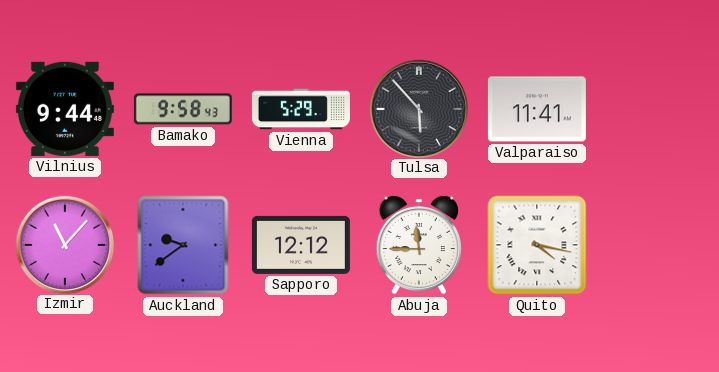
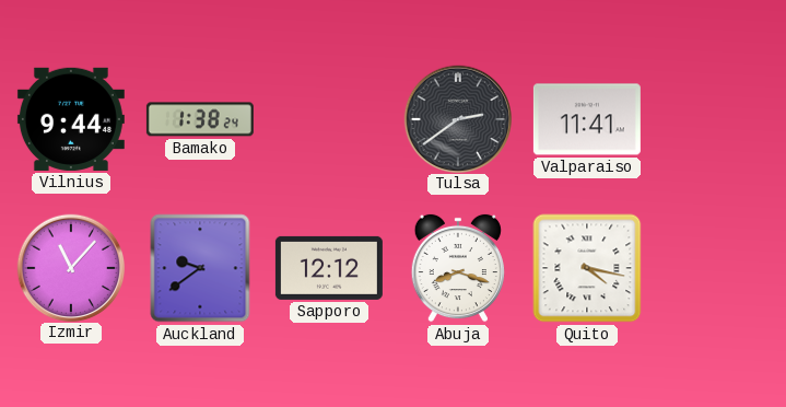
Bamako: 9:58 -> 1:38 (200, 119)
Vienna: 5:29 -> none (301, 109)
Tulsa: 5:53 -> 2:39 (457, 118)
Abuja: 11:45 -> 8:18 (458, 268)
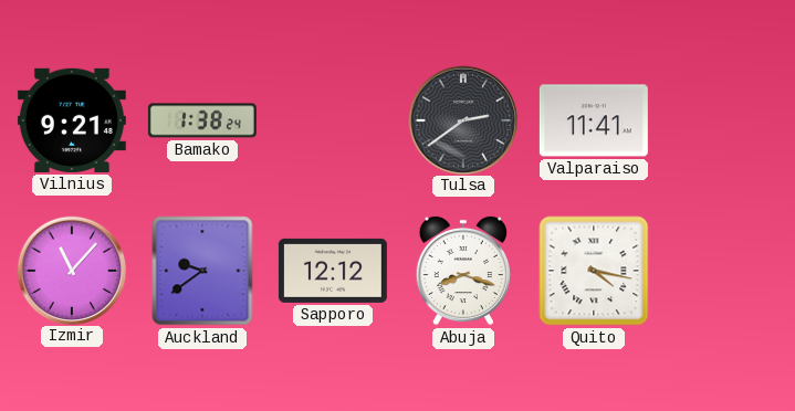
Vilnius: 9:44 -> 9:21 (72, 120)
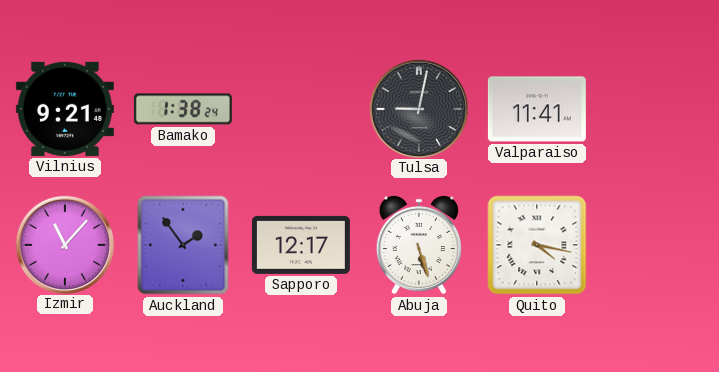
Tulsa: 2:39 -> 9:02 (418, 108)
Auckland: 9:39 -> 1:54 (183, 245)
Sapporo: 12:12 -> 12:17 (301, 245)
Abuja: 8:18 -> 5:27 (419, 245)
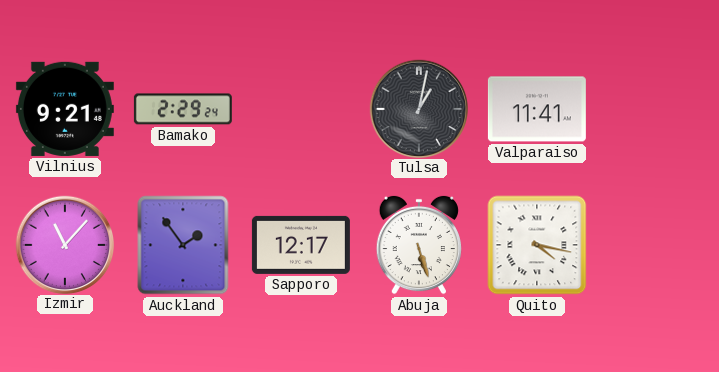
Bamako: 1:38 -> 2:29 (183, 109)
Tulsa: 9:02 -> 1:02 (418, 108)
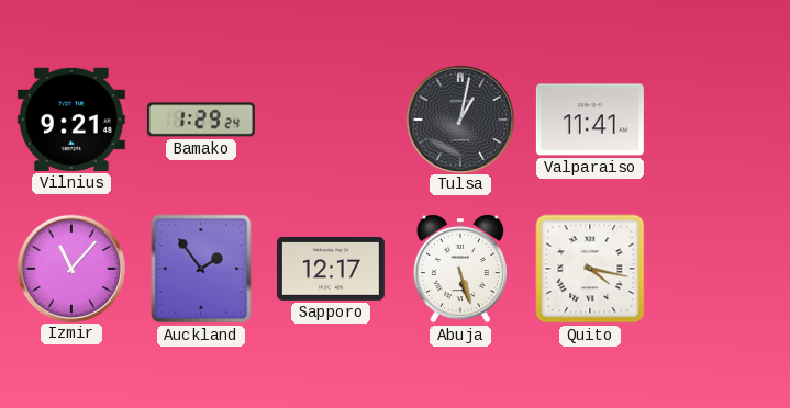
Bamako: 2:29 -> 1:29 (201, 120)
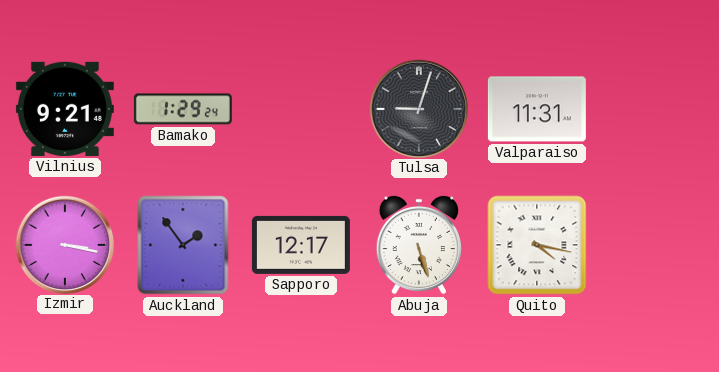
Tulsa: 1:02 -> 9:03 (418, 108)
Valparaiso: 11:41 -> 11:31 (537, 109)
Izmir: 11:07 -> 3:17 (64, 244)
